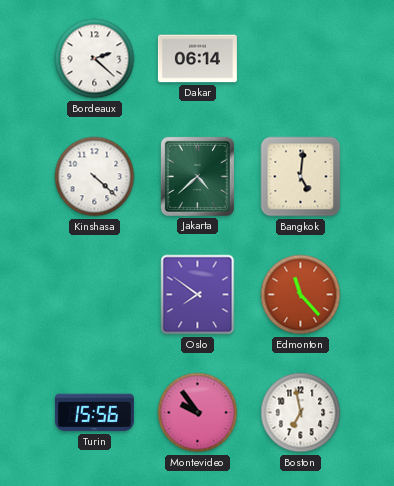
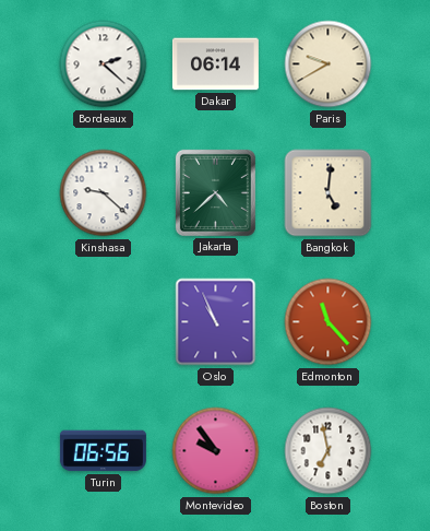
Paris: none -> 9:40 (329, 64)
Kinshasa: 4:22 -> 9:22 (104, 193)
Oslo: 7:51 -> 10:56 (216, 322)
Turin: 15:56 -> 06:56 (103, 451)
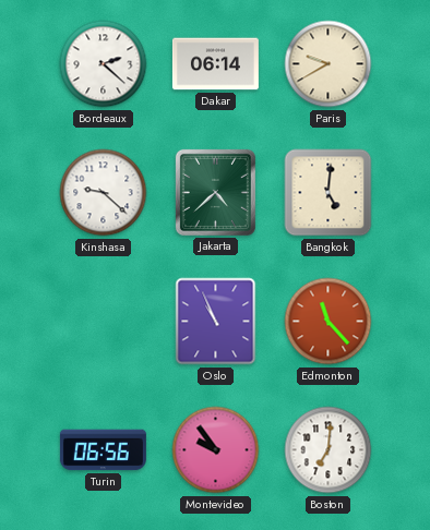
Boston: 6:58 -> 7:01 (329, 450)
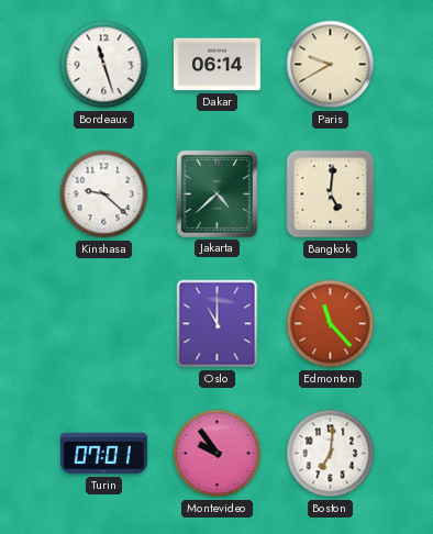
Bordeaux: 2:22 -> 11:27 (104, 65)
Oslo: 10:56 -> 11:00 (218, 324)
Turin: 06:56 -> 07:01 (103, 454)
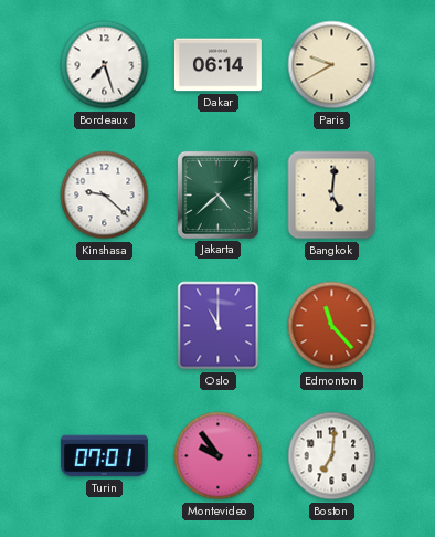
Bordeaux: 11:27 -> 7:27 (105, 65)
